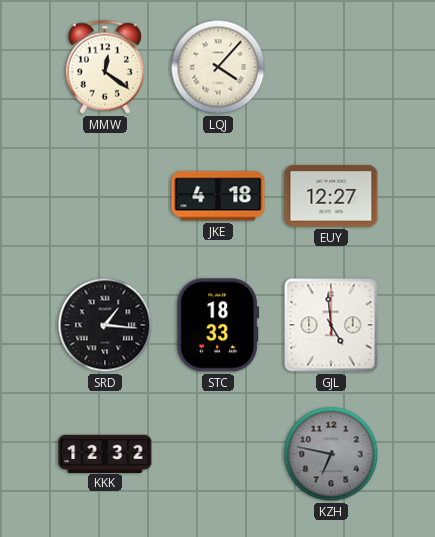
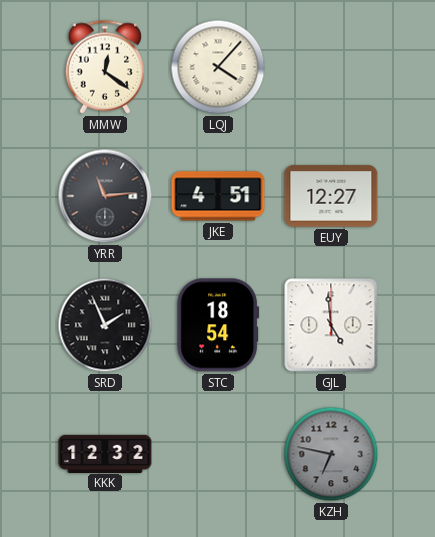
YRR: none -> 11:14 (105, 196)
JKE: 4:18 -> 4:51 (218, 196)
SRD: 1:16 -> 1:56 (105, 325)
STC: 18:33 -> 18:54 (218, 325)
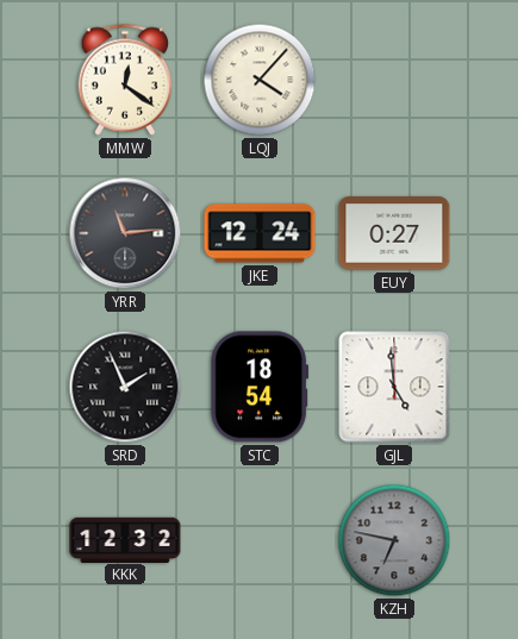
JKE: 4:51 -> 12:24 (260, 233)
EUY: 12:27 -> 0:27 (394, 233)
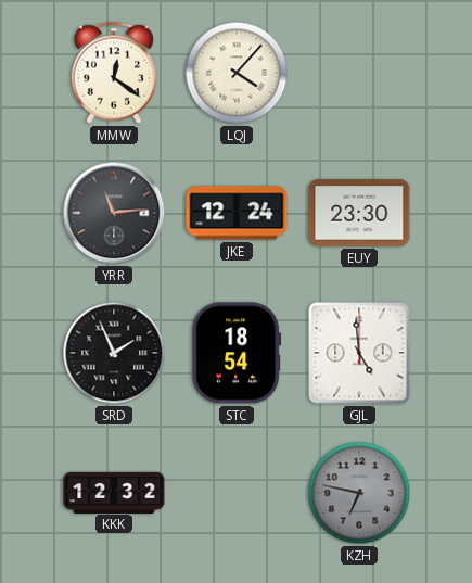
EUY: 0:27 -> 23:30 (359, 213)
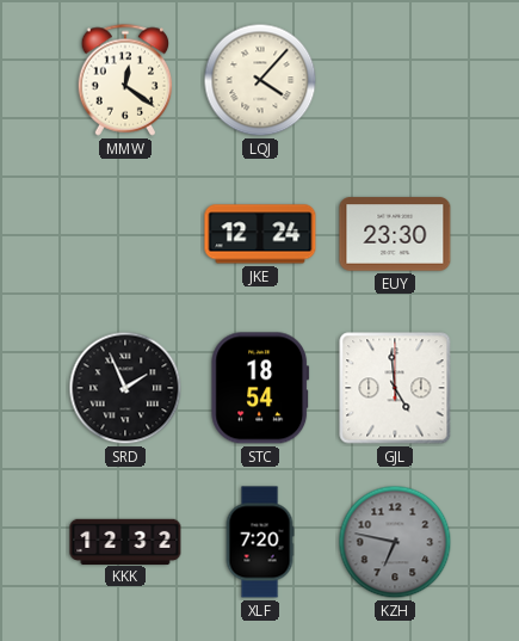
YRR: 11:14 -> none (114, 213)
XLF: none -> 7:20 (260, 542)
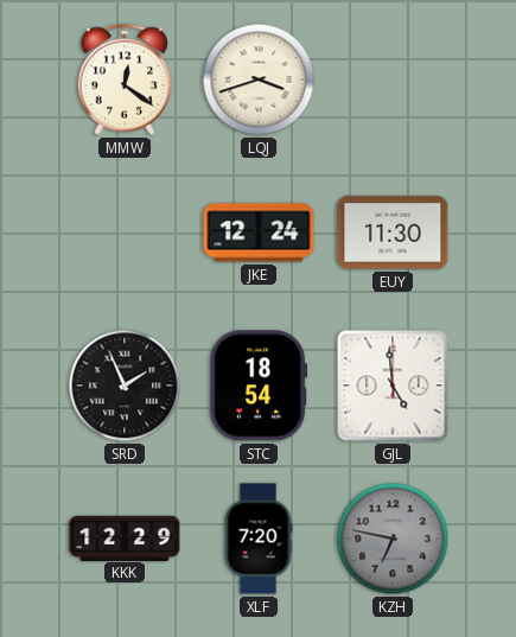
LQJ: 4:07 -> 3:42 (259, 79)
EUY: 23:30 -> 11:30 (393, 232)
KKK: 12:32 -> 12:29 (125, 537)
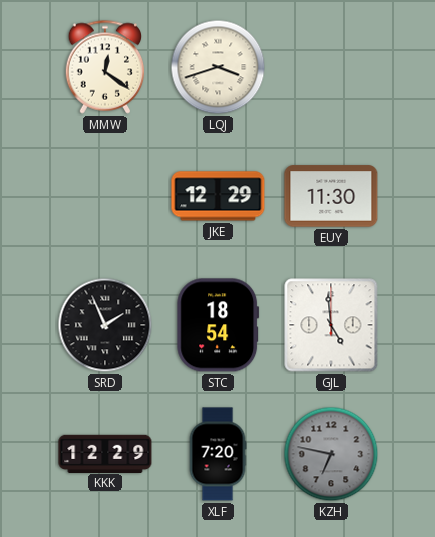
JKE: 12:24 -> 12:29 (218, 196)
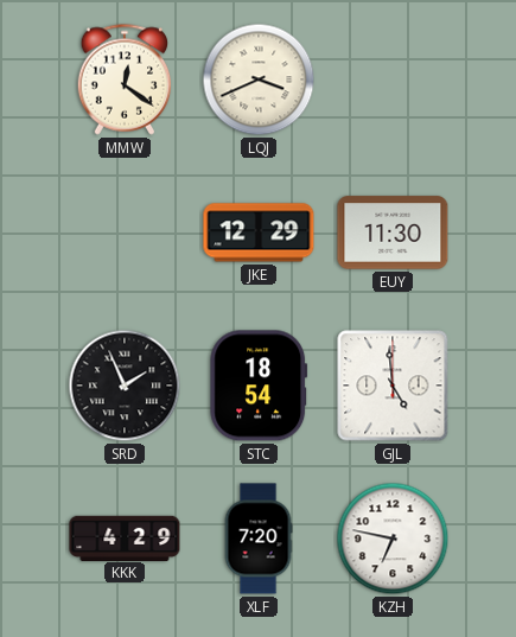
LQJ: 3:42 -> 3:41 (259, 79)
KKK: 12:29 -> 4:29 (125, 537)
KZH dial: grey -> white (393, 539)
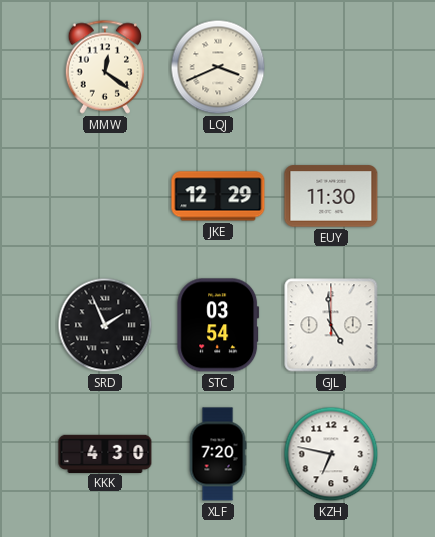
STC: 18:54 -> 03:54 (218, 325)
KKK: 4:29 -> 4:30 (105, 453)
